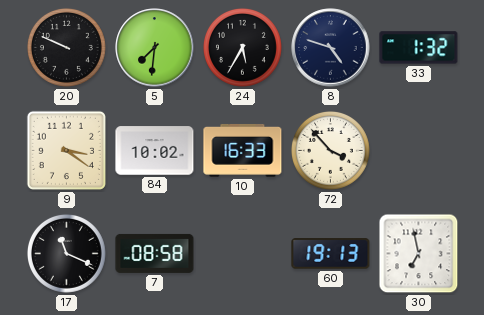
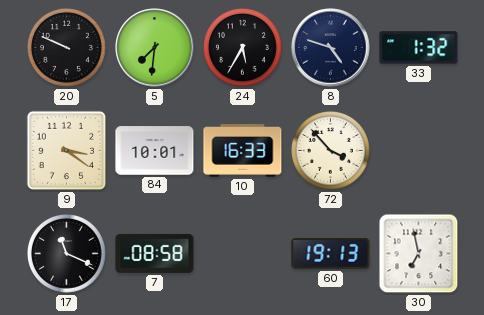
84: 10:02 -> 10:01 (155, 151)
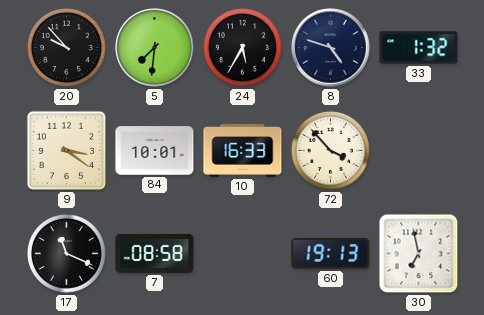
20: 9:49 -> 9:53 (66, 47)
